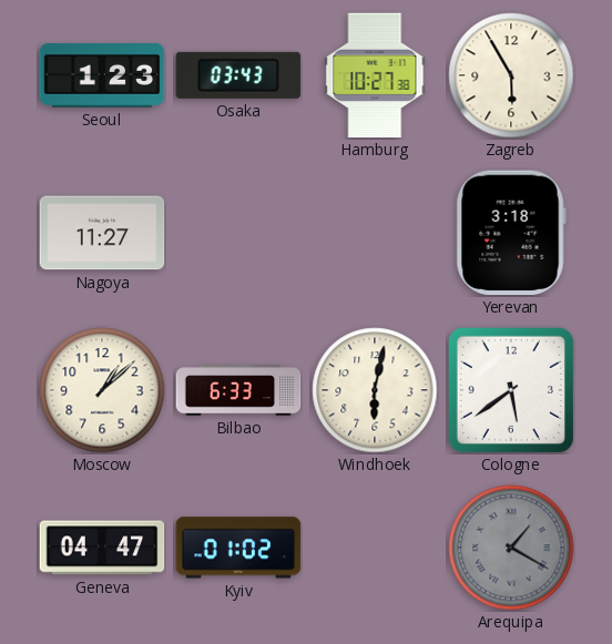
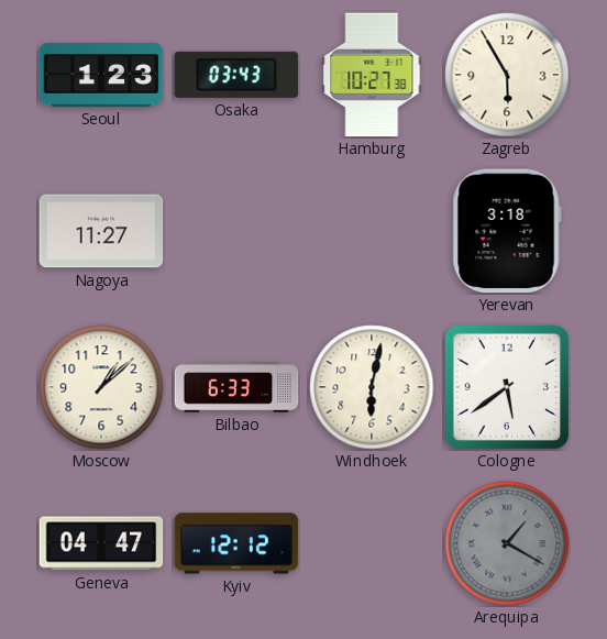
Kyiv: 01:02 -> 12:12 (236, 543)
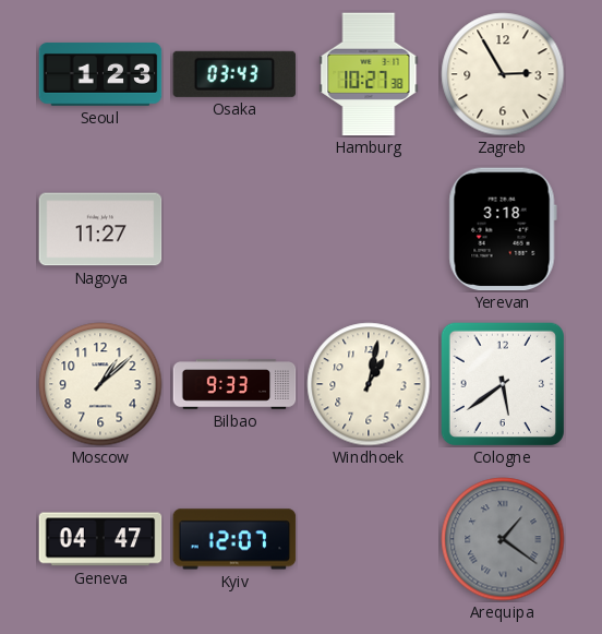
Zagreb: 5:55 -> 2:55 (503, 74)
Bilbao: 6:33 -> 9:33 (234, 384)
Windhoek: 6:02 -> 1:02 (369, 384)
Kyiv: 12:12 -> 12:07 (234, 539)
Arequipa: 1:20 -> 1:21 (503, 539)
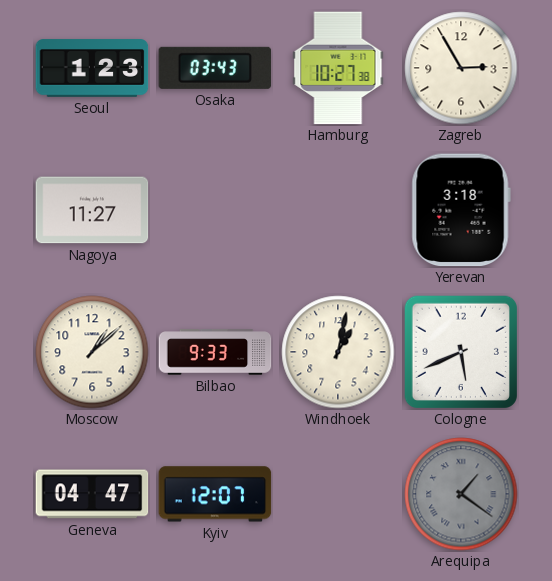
Cologne: 5:39 -> 5:41 (460, 351)
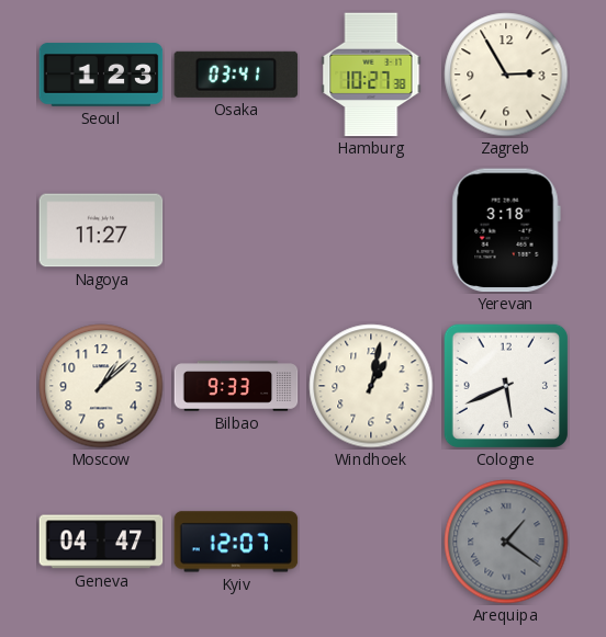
Osaka: 03:43 -> 03:41 (236, 75)
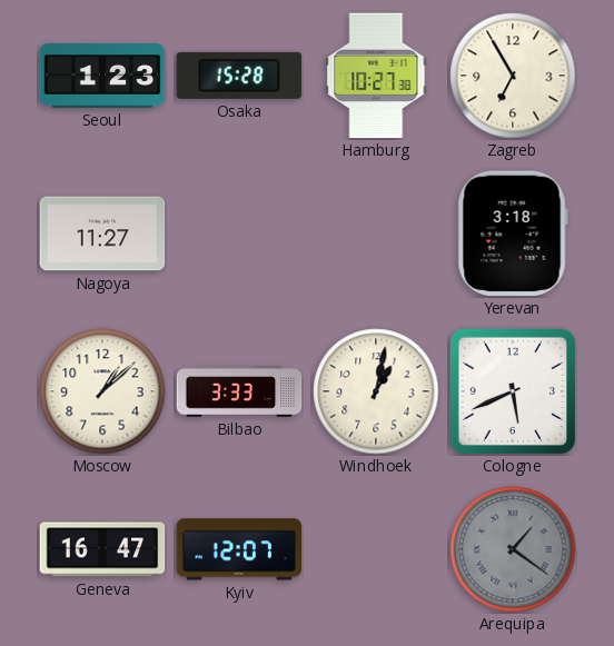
Osaka: 03:41 -> 15:28 (239, 76)
Zagreb: 2:55 -> 6:55 (513, 76)
Bilbao: 9:33 -> 3:33 (239, 391)
Geneva: 04:47 -> 16:47 (102, 549)
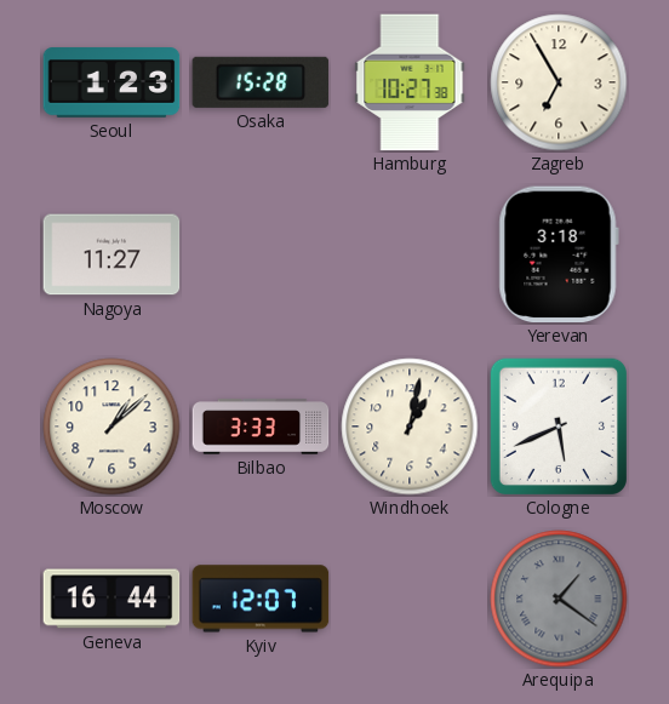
Geneva: 16:47 -> 16:44 (111, 599)
